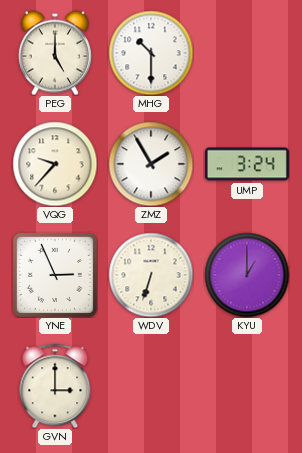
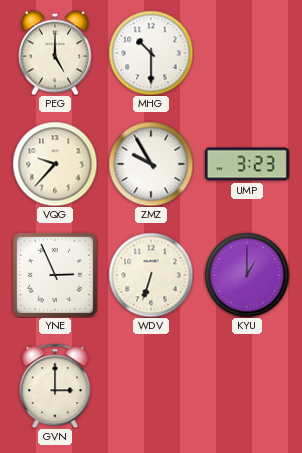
ZMZ: 1:55 -> 9:55 (151, 164)
UMP: 3:24 -> 3:23 (247, 164)
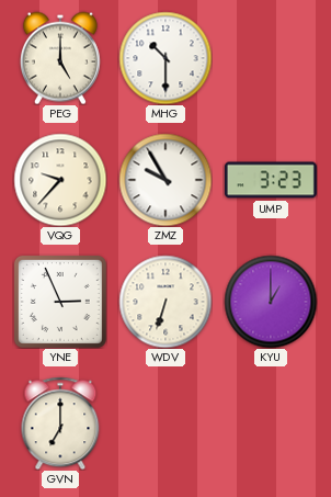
GVN: 3:00 -> 7:00 (60, 423)
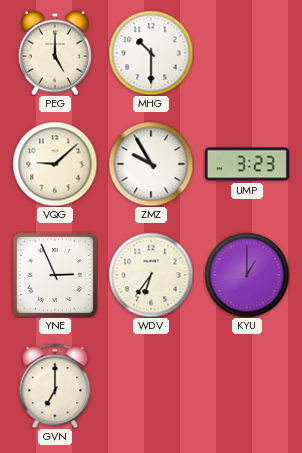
VQG: 9:37 -> 9:08 (55, 164)
WDV: 6:33 -> 6:36 (151, 275)
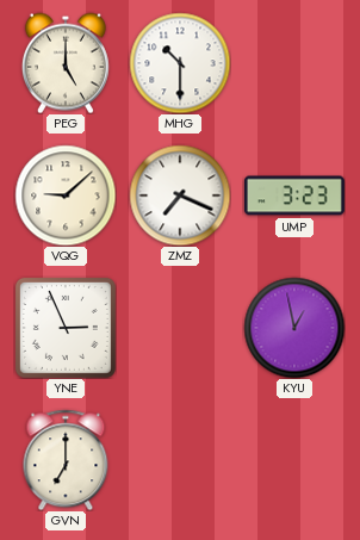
ZMZ: 9:55 -> 7:19 (180, 195)
WDV: 6:36 -> none (151, 275)
KYU: 1:00 -> 12:58 (294, 328)
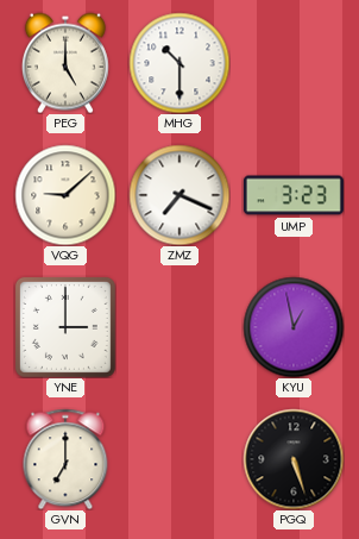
YNE: 2:56 -> 3:00 (65, 327)
PGQ: none -> 5:27 (294, 459)
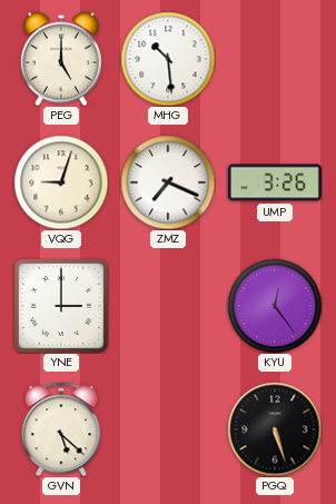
MHG: 10:30 -> 10:29 (168, 59)
VQG: 9:08 -> 9:03 (61, 182)
UMP: 3:23 -> 3:26 (275, 182)
KYU: 12:58 -> 12:24 (275, 306)
GVN: 7:00 -> 5:22 (61, 429)
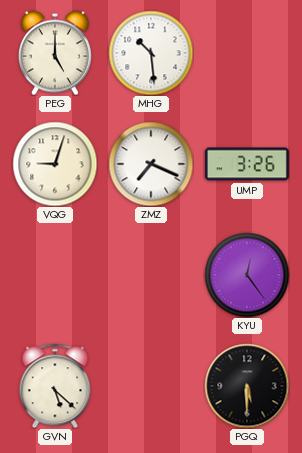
YNE: 3:00 -> none (61, 306)
PGQ: 5:27 -> 5:30 (247, 386)
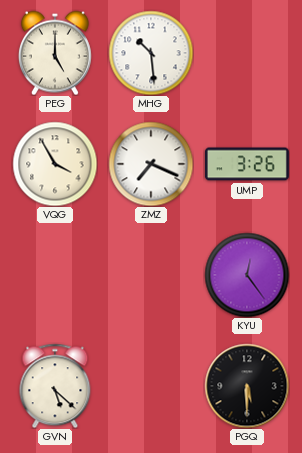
VQG: 9:03 -> 3:55 (55, 164)
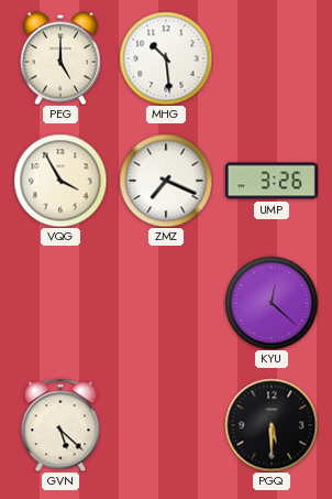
KYU: 12:24 -> 12:22 (272, 303)
